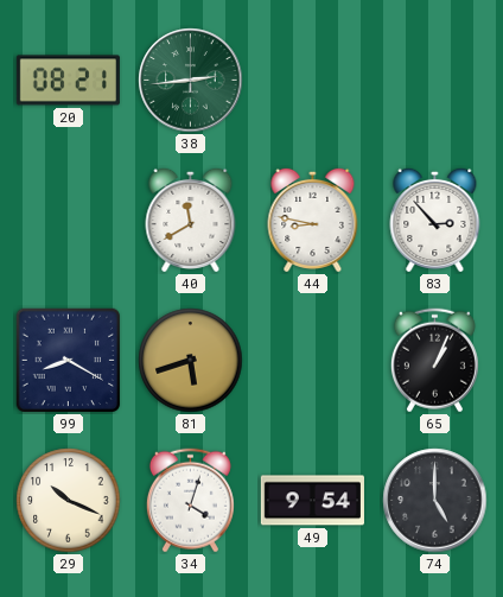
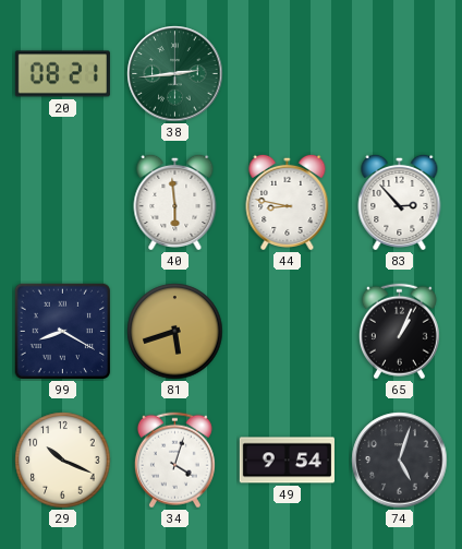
40: 11:40 -> 5:59 (175, 202)
74: 5:00 -> 5:03 (400, 461)
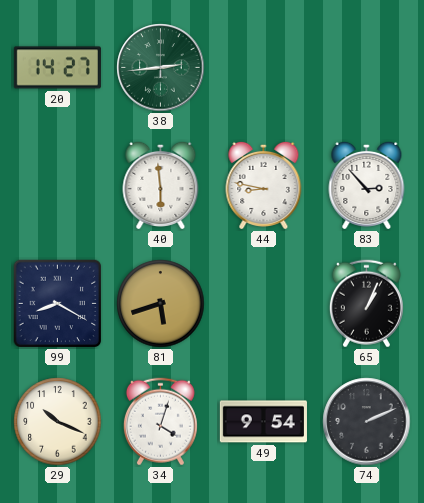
20: 08:21 -> 14:27 (57, 68)
74: 5:03 -> 2:11 (367, 422)
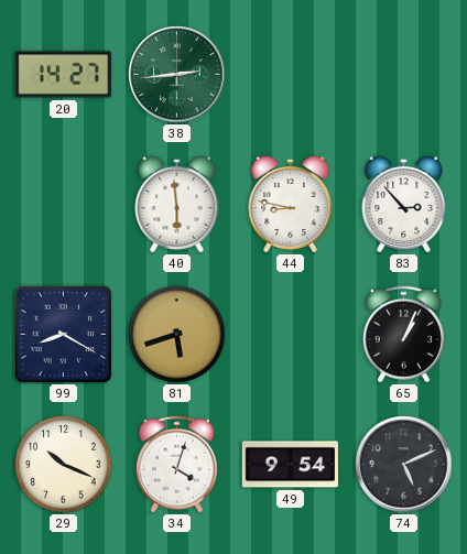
74: 2:11 -> 5:11 (404, 465)
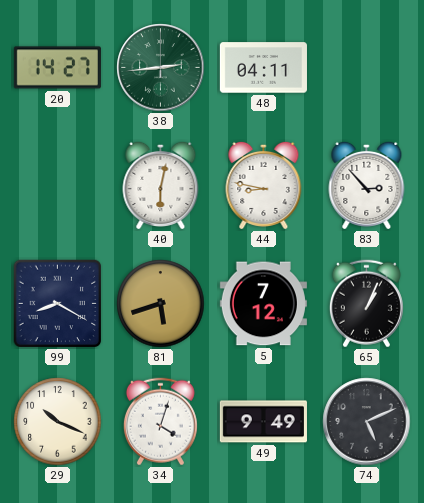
48: none -> 04:11 (263, 68)
40: 5:59 -> 6:02 (161, 185)
5: none -> 7:12 (263, 304)
49: 9:54 -> 9:49 (263, 422)
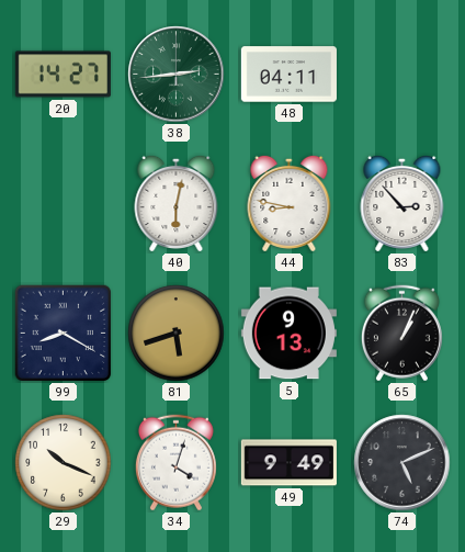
5: 7:12 -> 9:13 (288, 334)
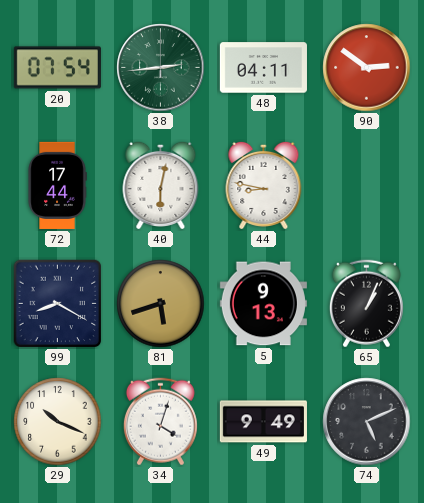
20: 14:27 -> 07:54 (57, 68)
90: none -> 2:51 (367, 68)
72: none -> 17:44 (57, 185)
83: 2:53 -> none (402, 203)
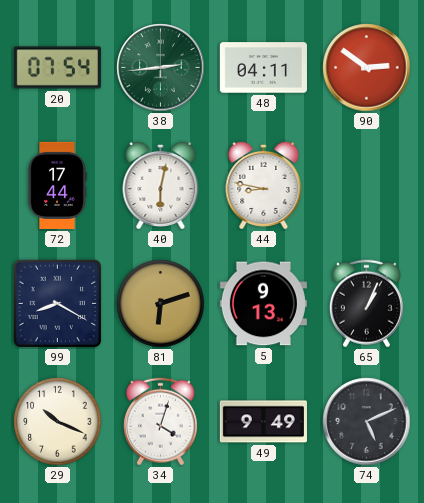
81: 5:42 -> 6:12 (161, 304)
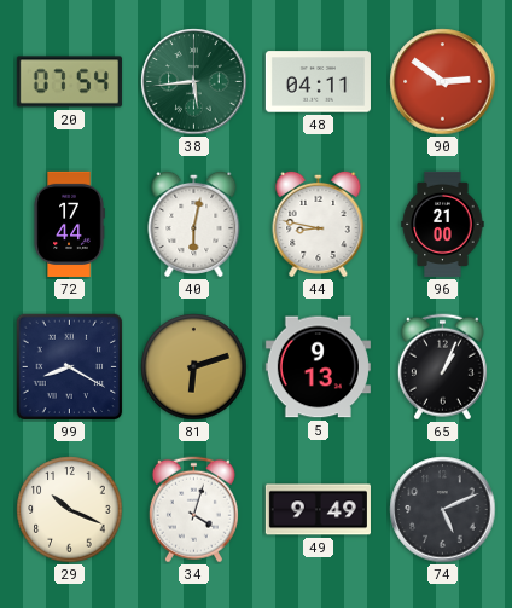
38: 2:44 -> 5:44 (194, 82)
96: none -> 21:00 (443, 224)
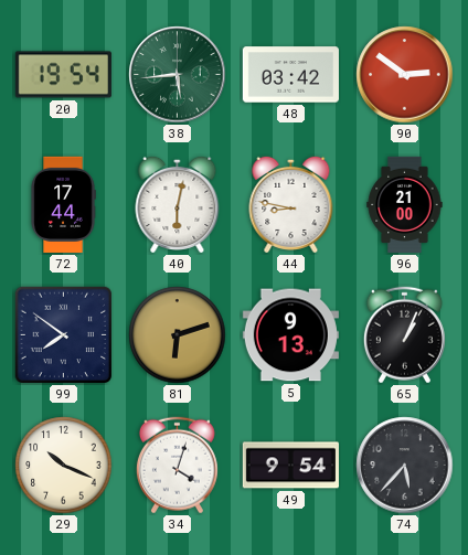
20: 07:54 -> 19:54 (63, 75)
48: 04:11 -> 03:42 (290, 75)
99: 8:20 -> 7:51 (64, 335)
49: 9:49 -> 9:54 (290, 466)
74: 5:11 -> 5:37 (405, 466)
